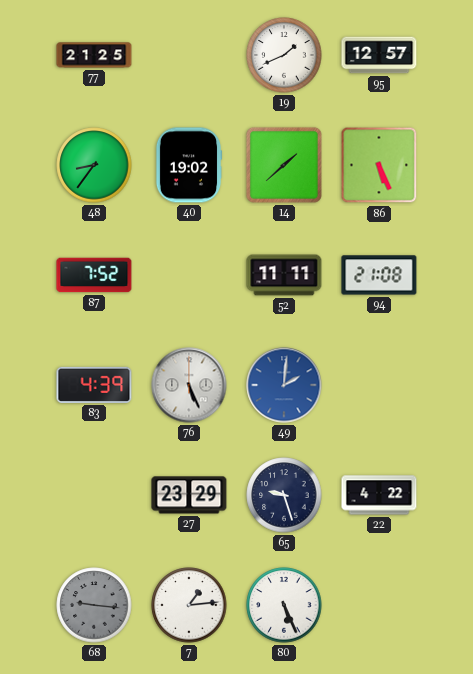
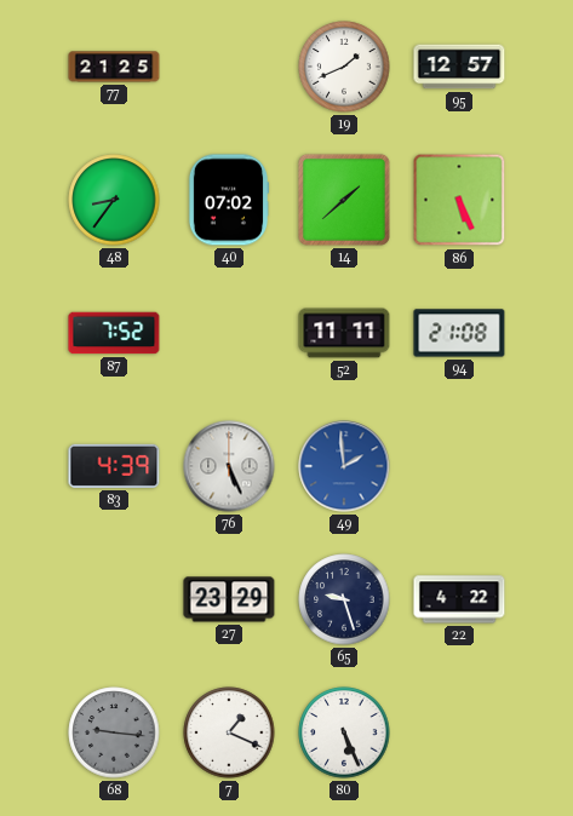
40: 19:02 -> 07:02 (229, 200)
49: 2:01 -> 1:59 (344, 466)
7: 1:14 -> 1:19 (229, 732)
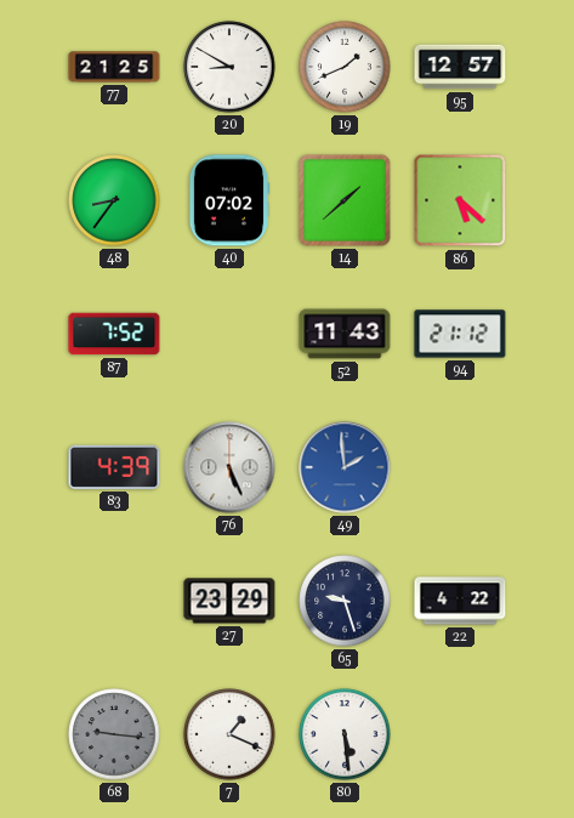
20: none -> 8:50 (229, 67)
86: 5:26 -> 5:22 (460, 200)
52: 11:11 -> 11:43 (345, 334)
94: 21:08 -> 21:12 (460, 334)
80: 5:26 -> 5:29 (345, 734)
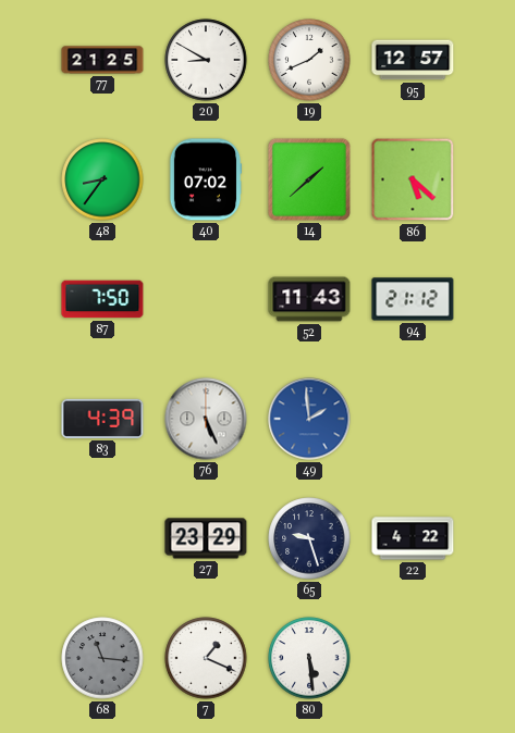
87: 7:52 -> 7:50 (102, 299)
68: 9:16 -> 11:16 (102, 658)
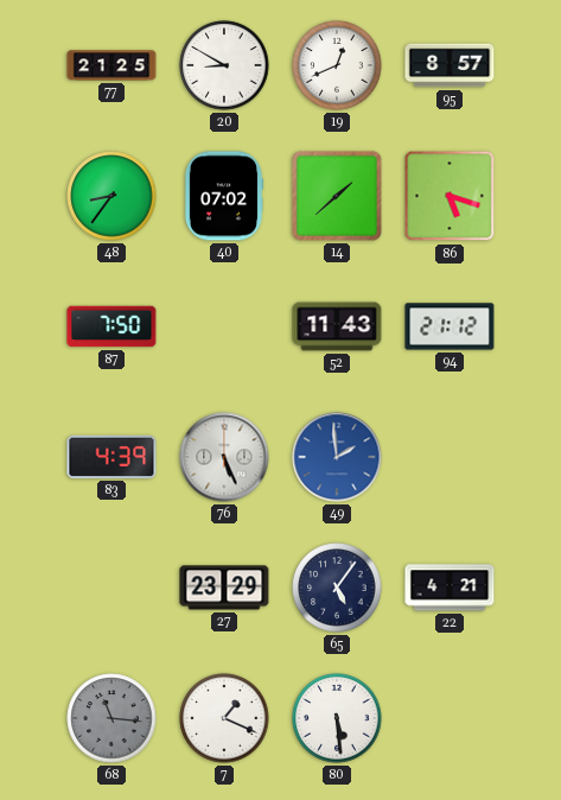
19: 1:41 -> 12:41 (337, 65)
95: 12:57 -> 8:57 (450, 65)
86: 5:22 -> 5:18 (450, 196)
65: 9:27 -> 5:06 (337, 588)
22: 4:22 -> 4:21 (450, 588)
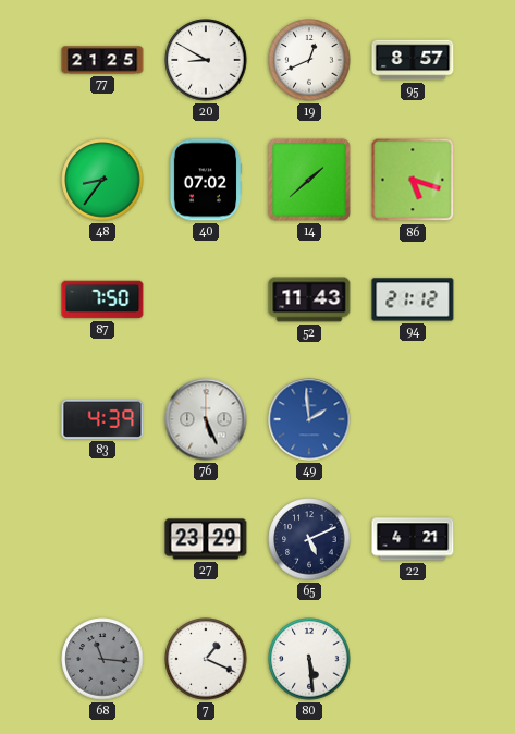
65: 5:06 -> 5:11 (309, 539)
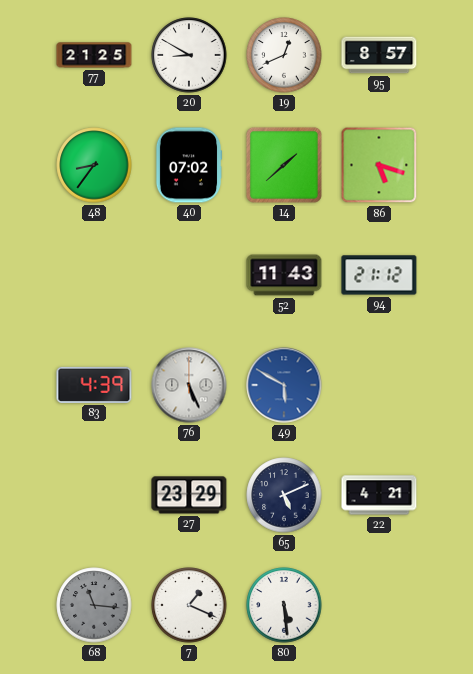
87: 7:50 -> none (102, 299)
49: 1:59 -> 5:50 (284, 385)
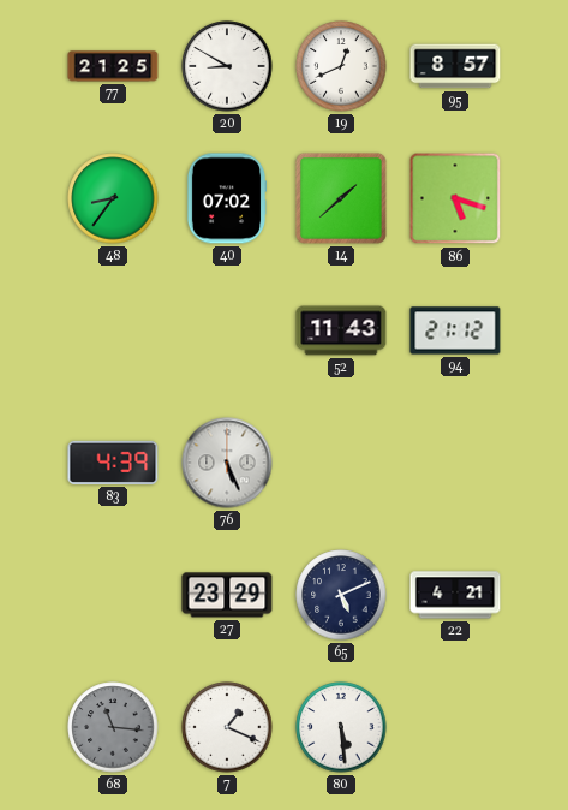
49: 5:50 -> none (284, 385)
